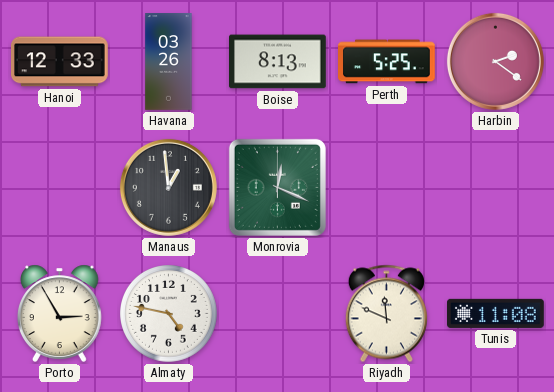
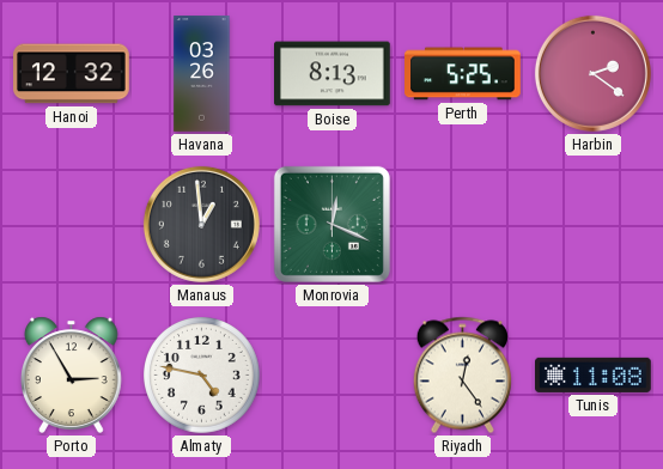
Hanoi: 12:33 -> 12:32 (72, 74)
Riyadh: 11:49 -> 12:24 (462, 376)
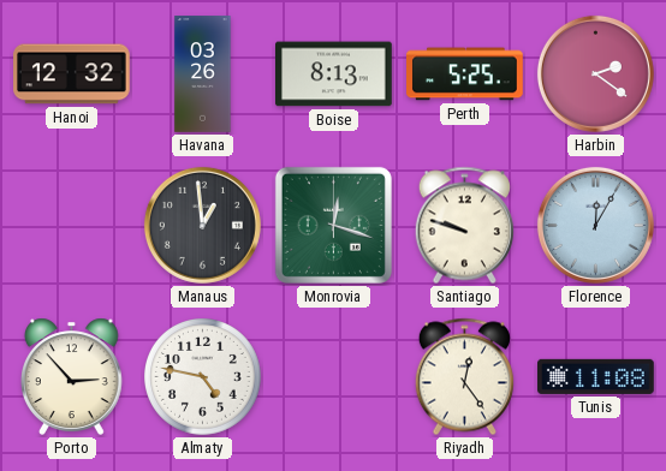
Monrovia: 12:19 -> 12:18 (333, 225)
Santiago: none -> 9:48 (464, 226)
Florence: none -> 12:05 (595, 225)
Porto: 2:55 -> 2:53 (71, 376)
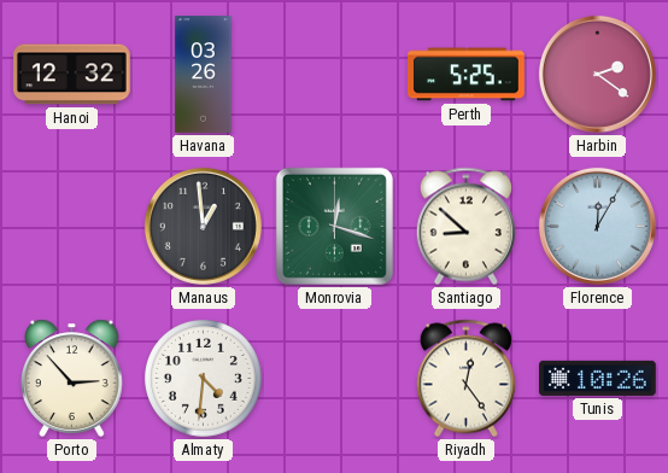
Boise: 8:13 -> none (334, 74)
Santiago: 9:48 -> 8:52 (465, 227)
Almaty: 4:47 -> 4:31 (204, 379)
Tunis: 11:08 -> 10:26 (598, 378)
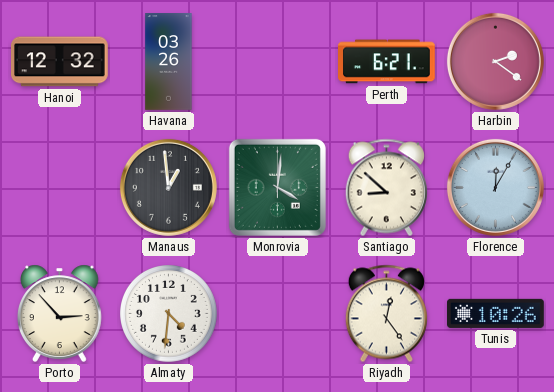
Perth: 5:25 -> 6:21 (387, 62)
Monrovia: 12:18 -> 4:01 (277, 187)
